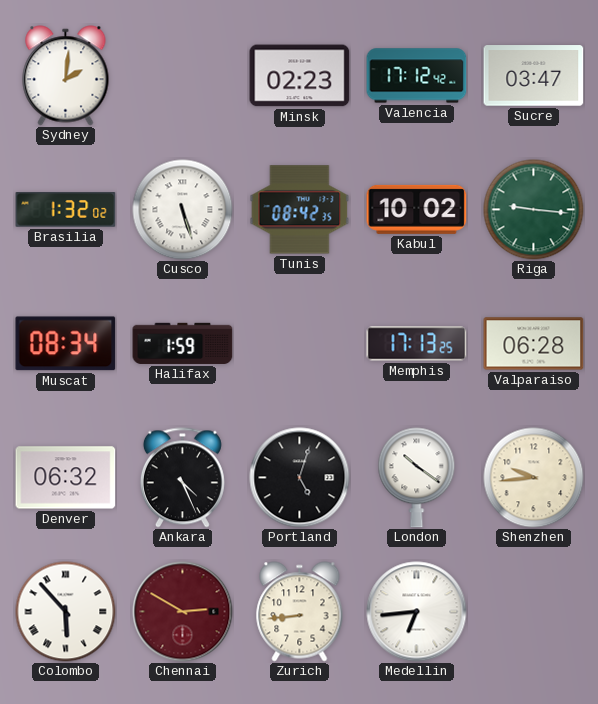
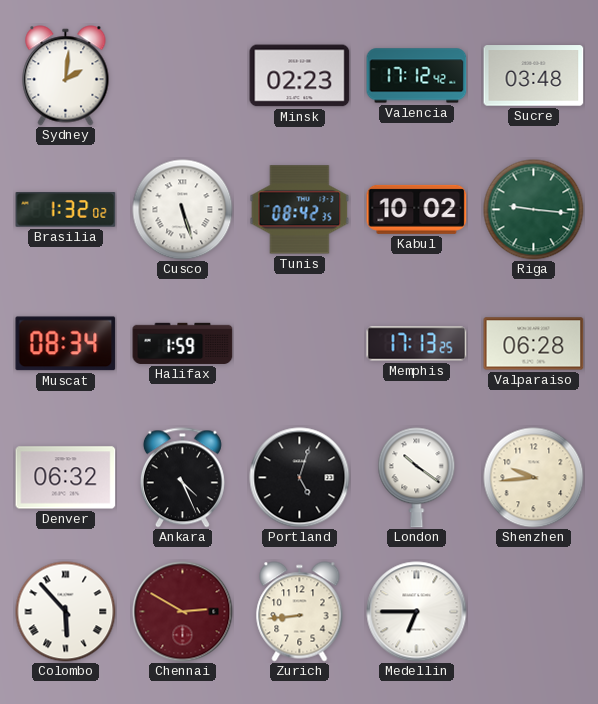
Sucre: 03:47 -> 03:48 (534, 76)
Medellin: 6:44 -> 6:45 (417, 612)
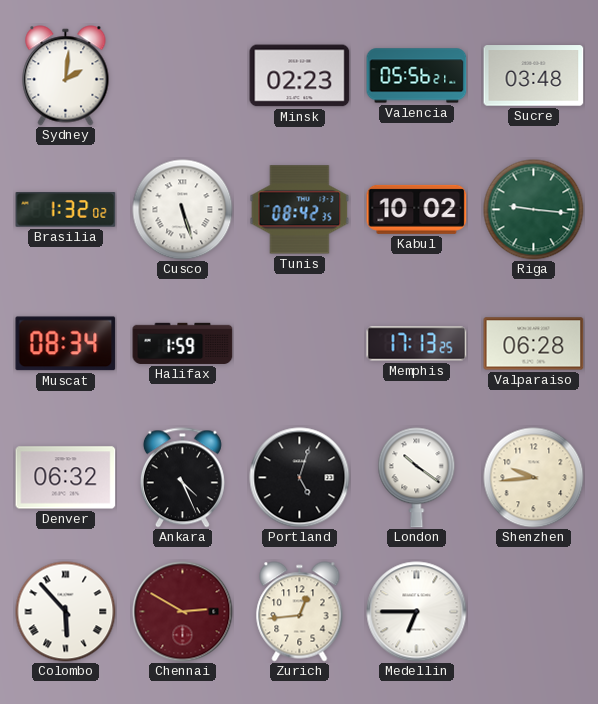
Valencia: 17:12 -> 05:56 (417, 76)
Zurich: 8:44 -> 12:44 (300, 612)
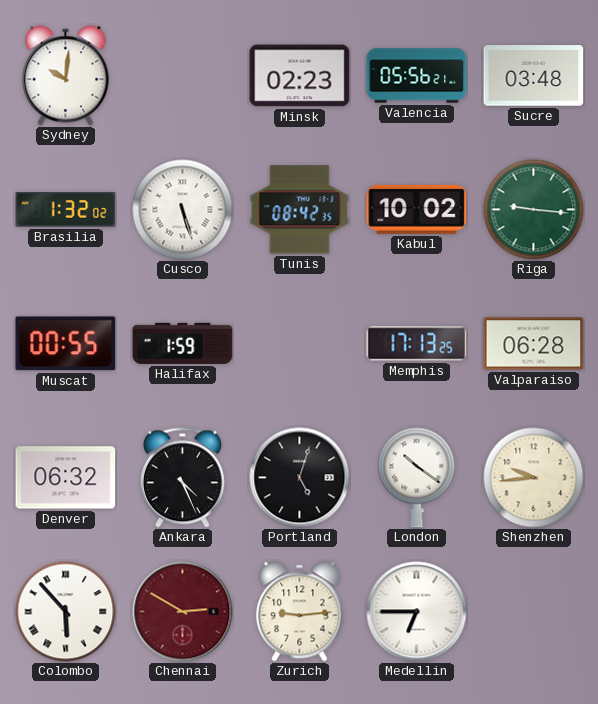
Sydney: 2:01 -> 10:01 (66, 76)
Muscat: 08:34 -> 00:55 (66, 344)
Zurich: 12:44 -> 9:14 (300, 612)
